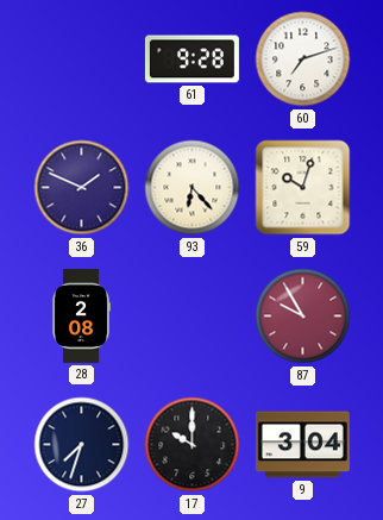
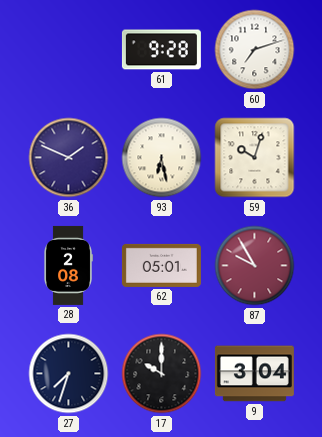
93: 6:23 -> 6:28 (162, 158)
62: none -> 05:01 (161, 265)
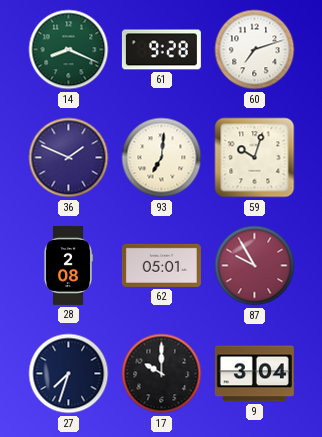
14: none -> 8:19 (69, 50)
93: 6:28 -> 7:01 (162, 158)
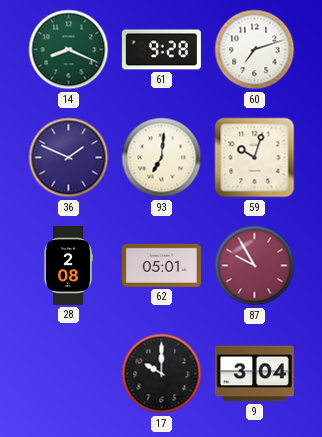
27: 7:33 -> none (69, 374)
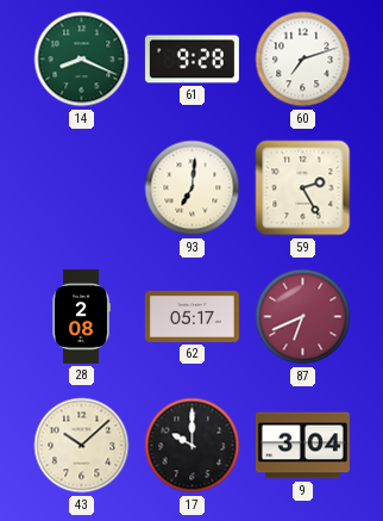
36: 1:49 -> none (69, 158)
59: 10:03 -> 2:25 (303, 188)
62: 05:01 -> 05:17 (191, 316)
87: 9:55 -> 6:41 (303, 317)
43: none -> 10:08 (82, 446)
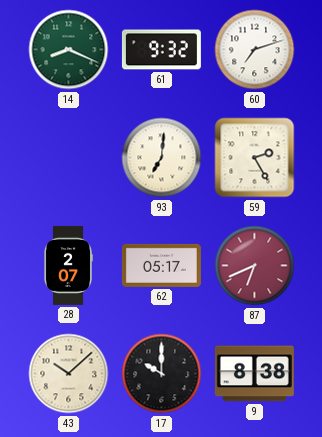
61: 9:28 -> 9:32 (161, 50)
28: 2:08 -> 2:07 (69, 265)
9: 3:04 -> 8:38 (254, 374)
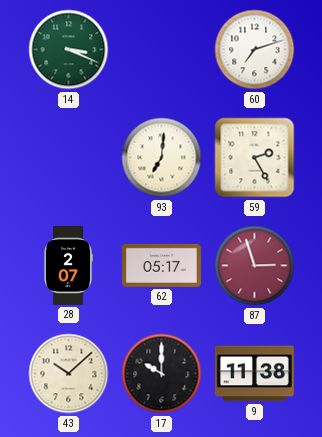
14: 8:19 -> 3:19 (69, 50)
61: 9:32 -> none (161, 50)
87: 6:41 -> 2:57 (255, 266)
9: 8:38 -> 11:38 (254, 374)
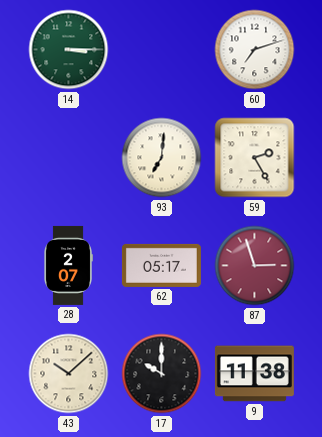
14: 3:19 -> 3:15 (69, 50)
